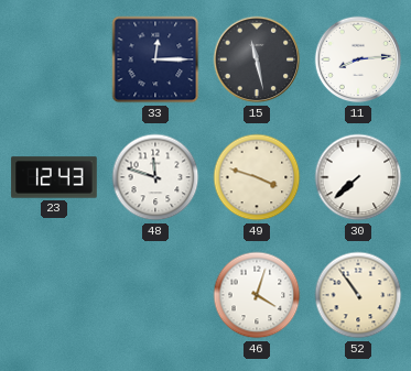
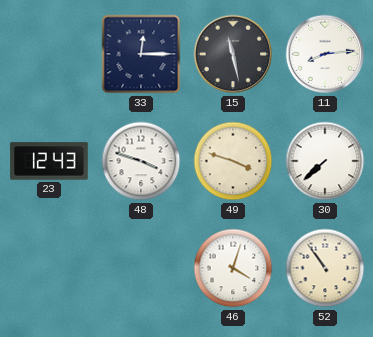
48: 11:48 -> 3:48 (141, 161)
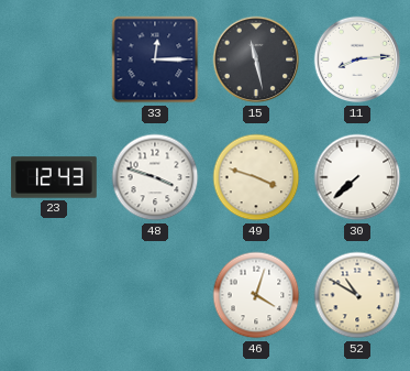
52: 10:54 -> 10:50 (357, 295)
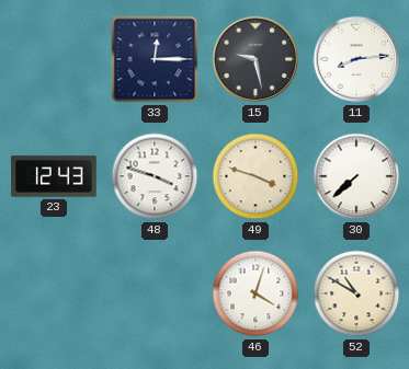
15: 11:28 -> 9:28 (255, 59)
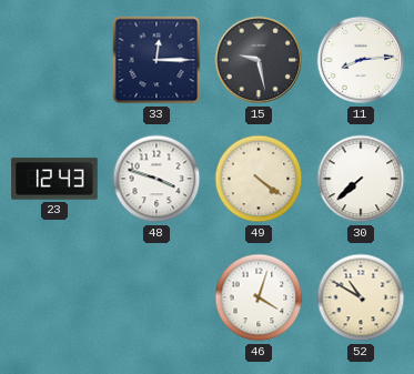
49: 3:48 -> 4:21 (259, 179)
